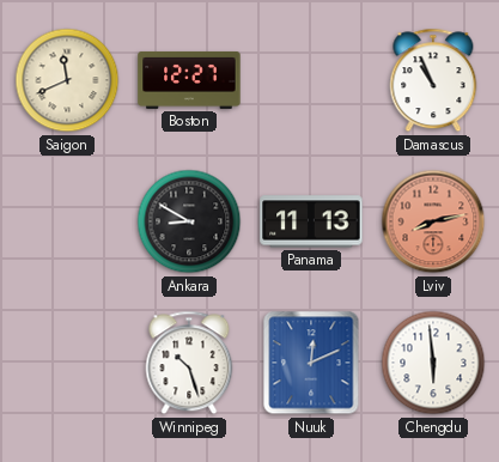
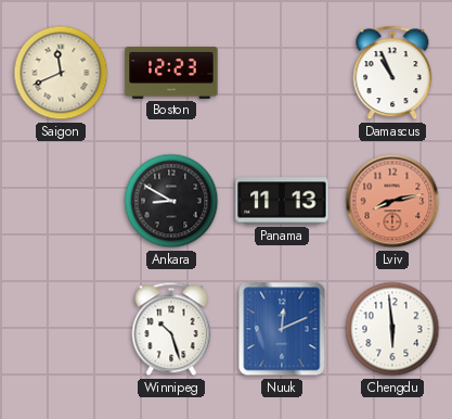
Boston: 12:27 -> 12:23 (171, 73)
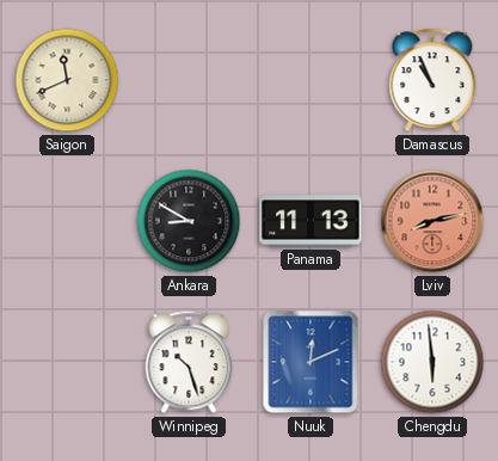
Boston: 12:23 -> none (171, 73)
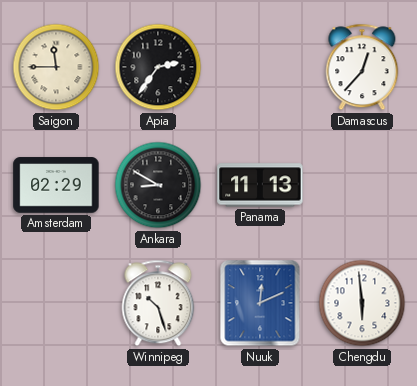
Saigon: 11:41 -> 11:45 (56, 67)
Apia: none -> 2:36 (158, 67)
Damascus: 10:56 -> 12:37 (362, 67)
Amsterdam: none -> 02:29 (56, 185)
Lviv: 8:13 -> none (432, 221)
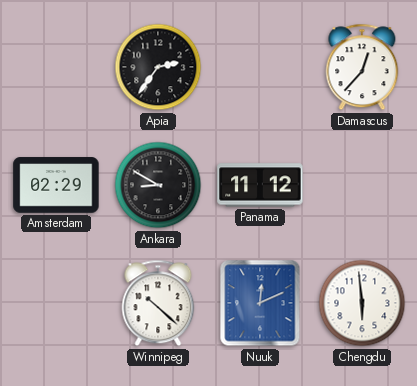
Saigon: 11:45 -> none (56, 67)
Panama: 11:13 -> 11:12 (260, 185)
Winnipeg: 10:27 -> 10:22 (158, 303)
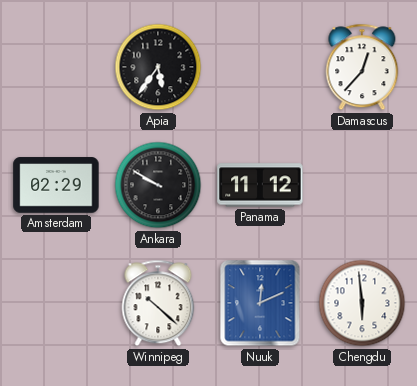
Apia: 2:36 -> 5:36 (158, 67)
Ankara: 8:50 -> 9:50 (158, 185)
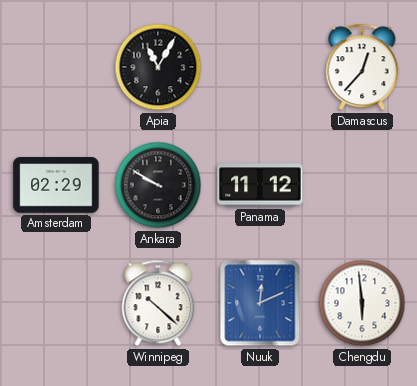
Apia: 5:36 -> 11:05 (158, 67)
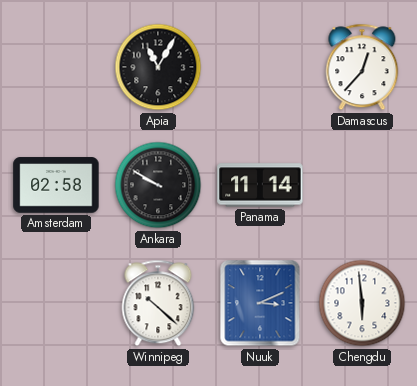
Amsterdam: 02:29 -> 02:58 (56, 185)
Panama: 11:12 -> 11:14 (260, 185)
Nuuk: 12:11 -> 3:11 (260, 303)
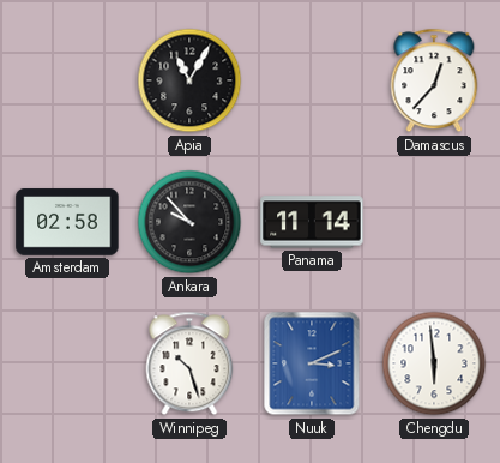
Ankara: 9:50 -> 9:53 (189, 222)
Winnipeg: 10:22 -> 10:27 (189, 363)
